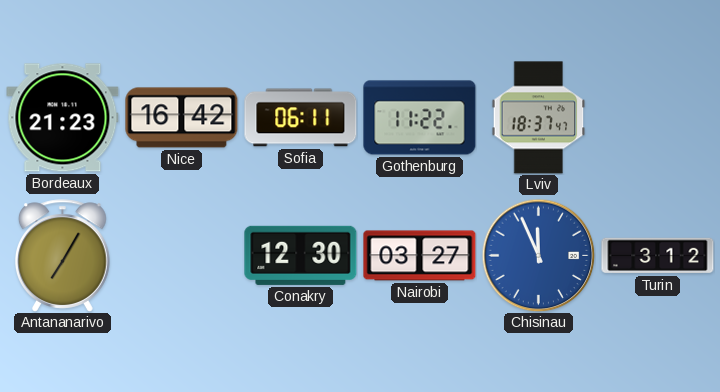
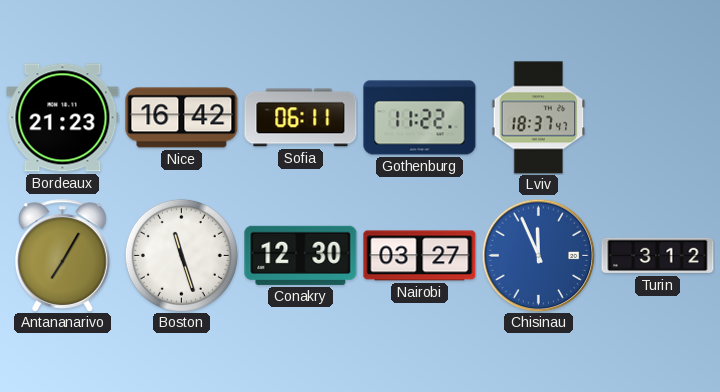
Boston: none -> 11:27 (181, 255)
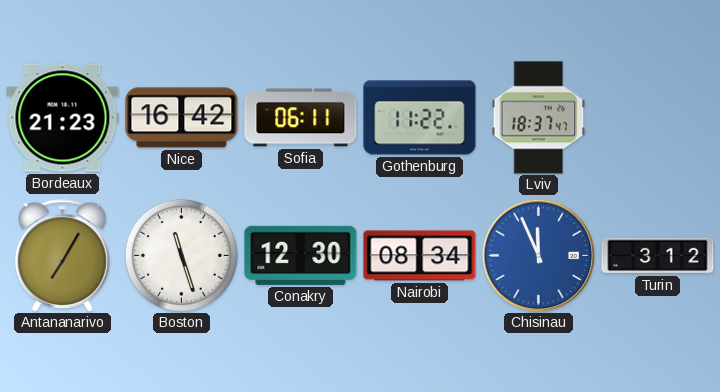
Nairobi: 03:27 -> 08:34 (420, 256)
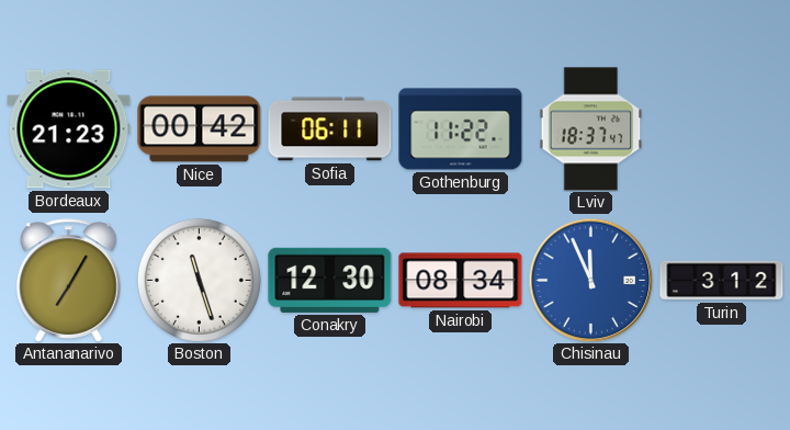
Nice: 16:42 -> 00:42 (200, 129)
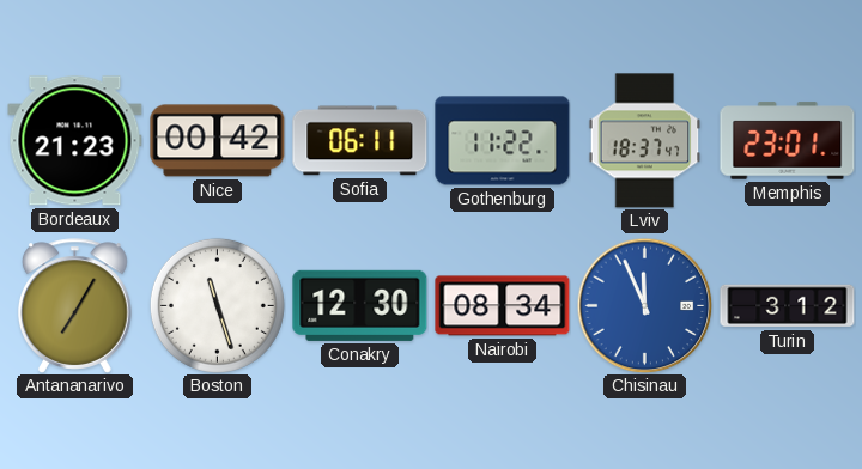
Memphis: none -> 23:01 (788, 141)
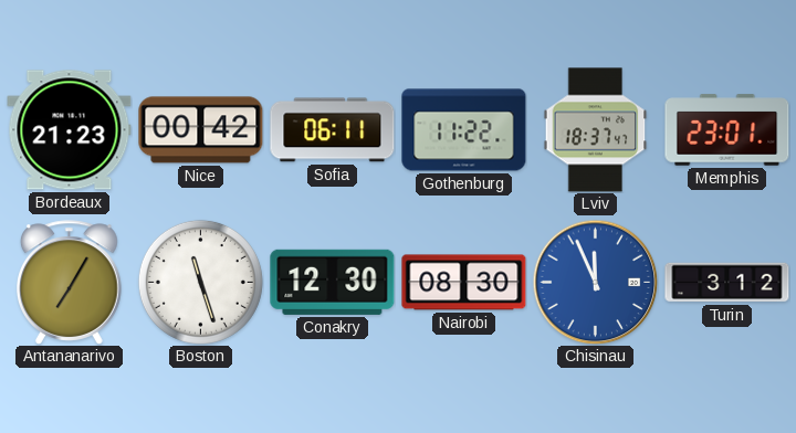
Nairobi: 08:34 -> 08:30 (464, 283)
